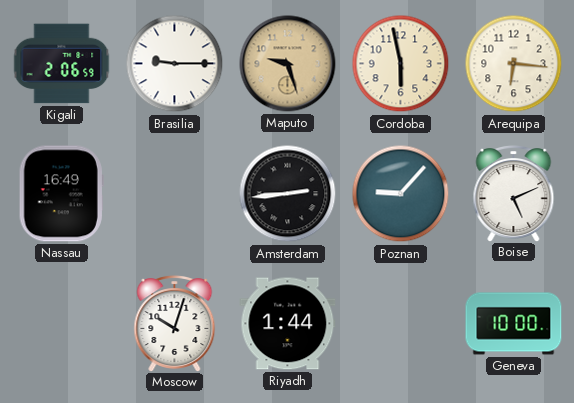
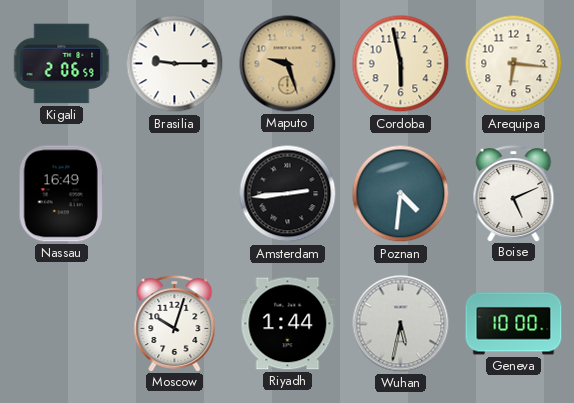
Poznan: 9:07 -> 4:31 (401, 194)
Wuhan: none -> 5:32 (401, 324)
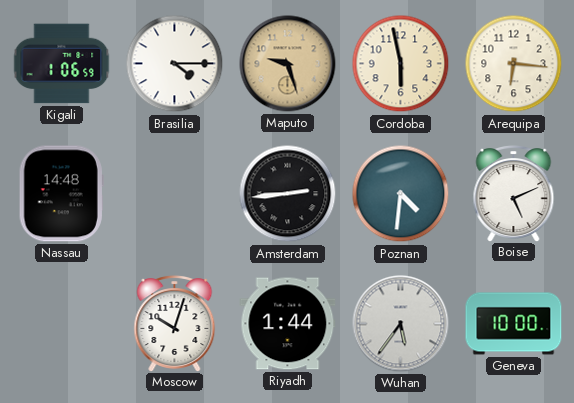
Kigali: 2:06 -> 1:06 (62, 64)
Brasilia: 9:15 -> 4:15 (175, 64)
Nassau: 16:49 -> 14:48 (61, 194)
Wuhan: 5:32 -> 5:36 (401, 324)
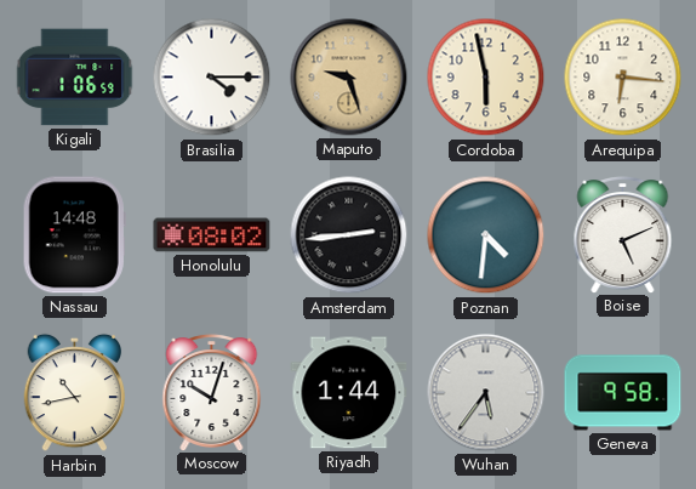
Honolulu: none -> 08:02 (212, 235)
Harbin: none -> 10:43 (75, 393)
Geneva: 10:00 -> 9:58 (623, 393)
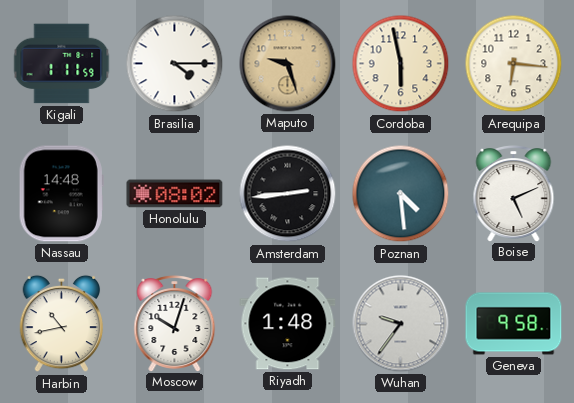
Kigali: 1:06 -> 1:11 (62, 64)
Poznan: 4:31 -> 4:29 (401, 194)
Riyadh: 1:44 -> 1:48 (288, 324)
Wuhan: 5:36 -> 9:36 (401, 324)
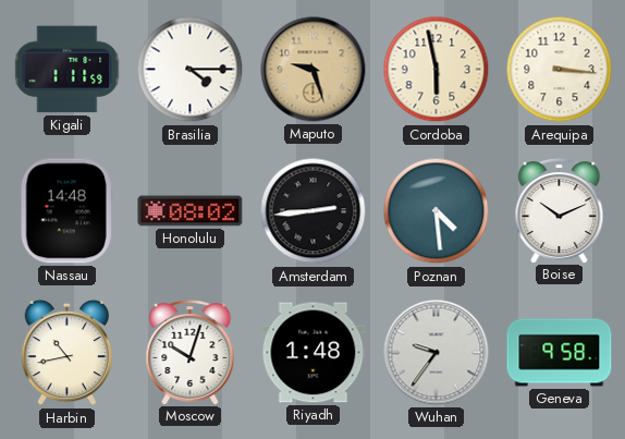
Arequipa: 6:16 -> 3:16 (560, 70)
Boise: 5:11 -> 10:11 (560, 210)
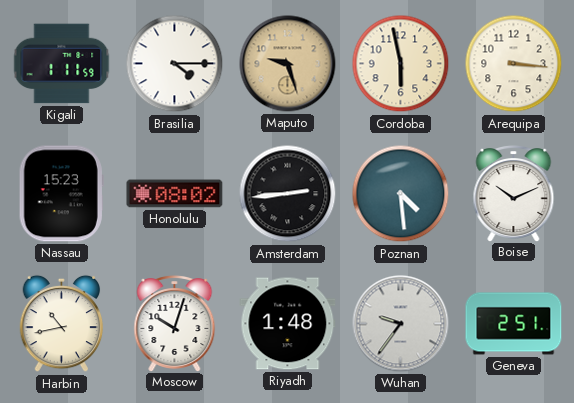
Nassau: 14:48 -> 15:23 (61, 194)
Geneva: 9:58 -> 2:51 (514, 324)
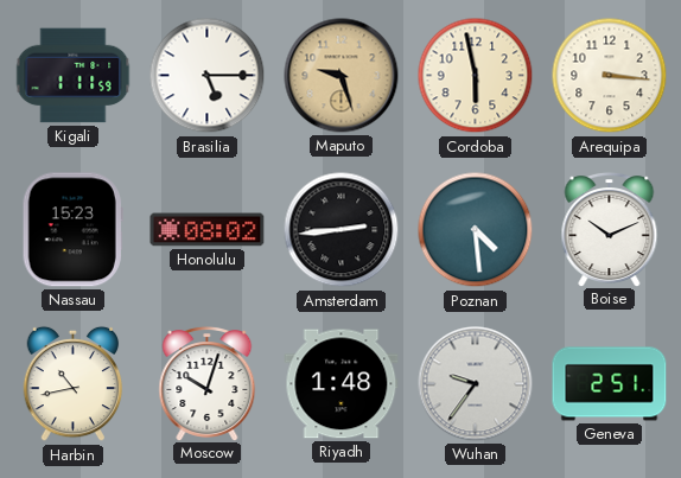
Brasilia: 4:15 -> 5:15 (208, 76)
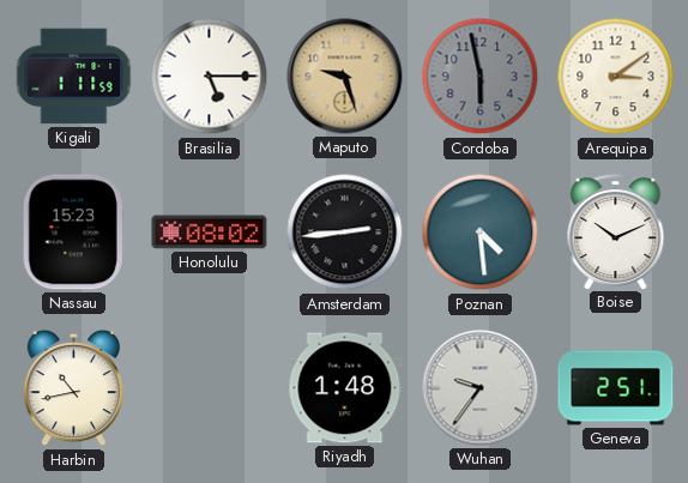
Cordoba dial: cream -> grey (481, 77)
Arequipa: 3:16 -> 3:09 (616, 77)
Moscow: 10:03 -> none (208, 383)
